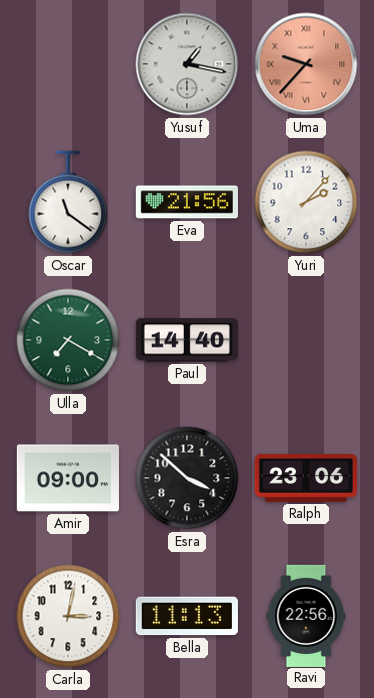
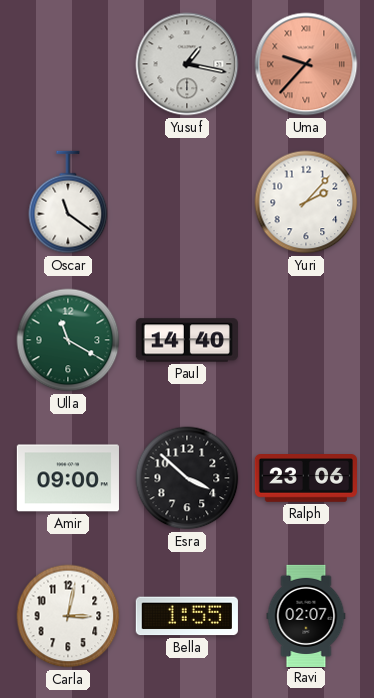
Eva: 21:56 -> none (187, 202)
Ulla: 7:20 -> 11:20 (68, 340)
Bella: 11:13 -> 1:55 (187, 616)
Ravi: 22:56 -> 02:07 (306, 615)
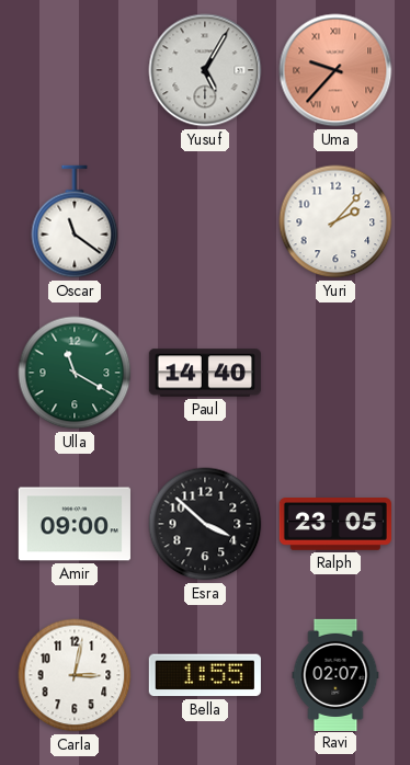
Yusuf: 1:17 -> 5:05 (205, 70)
Ralph: 23:06 -> 23:05 (334, 525)
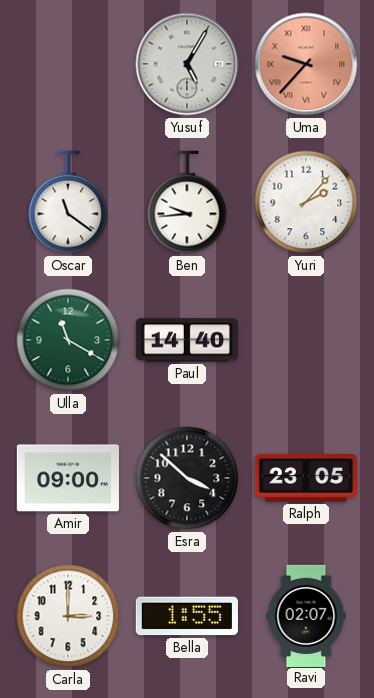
Ben: none -> 9:44 (187, 202)
Carla: 3:02 -> 3:00 (68, 616)
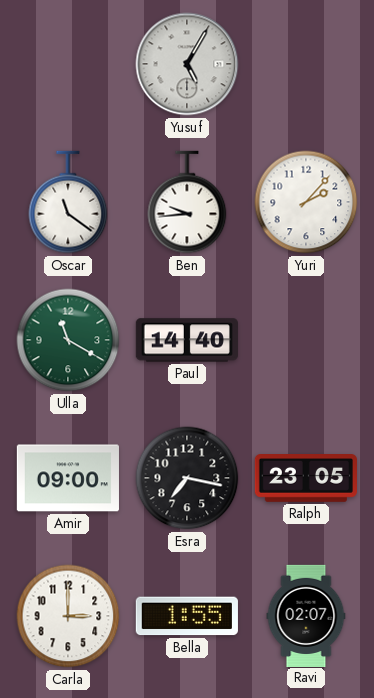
Uma: 9:37 -> none (306, 64)
Esra: 3:52 -> 7:17 (187, 478)
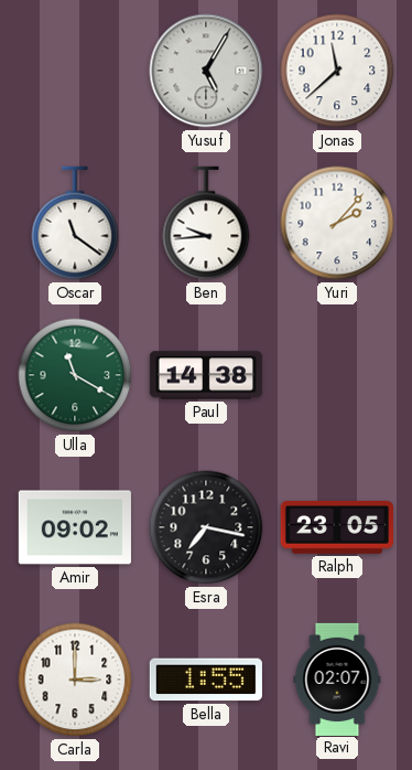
Jonas: none -> 11:38 (337, 71)
Paul: 14:40 -> 14:38 (206, 375)
Amir: 09:00 -> 09:02 (75, 527)
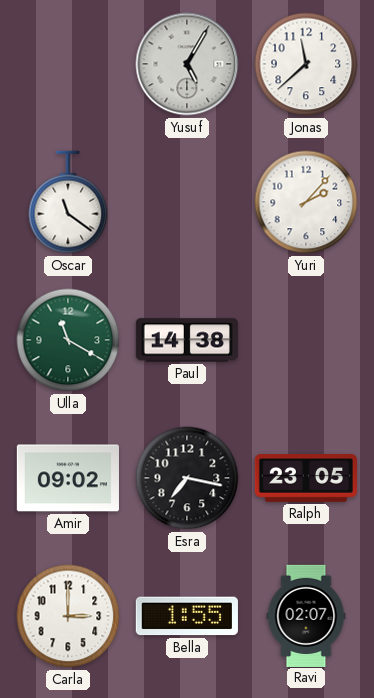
Ben: 9:44 -> none (206, 223)
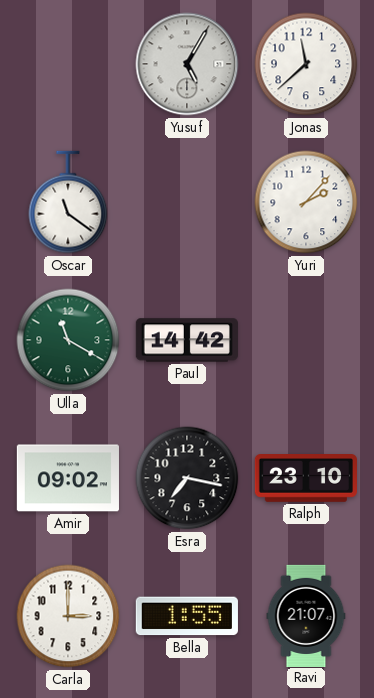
Paul: 14:38 -> 14:42 (187, 340)
Ralph: 23:05 -> 23:10 (305, 479)
Ravi: 02:07 -> 21:07 (306, 615)
